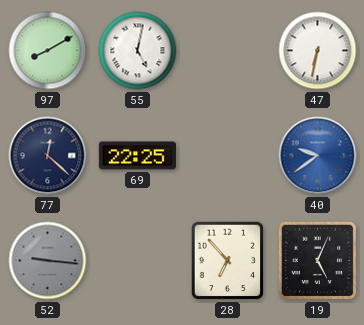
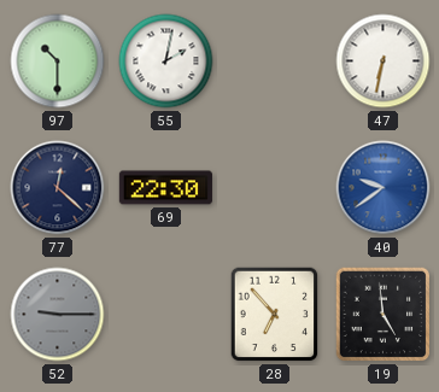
97: 8:10 -> 10:30 (58, 62)
55: 5:02 -> 2:02 (166, 62)
69: 22:25 -> 22:30 (165, 188)
52: 9:16 -> 9:15 (58, 315)
19: 5:04 -> 4:59 (384, 315)
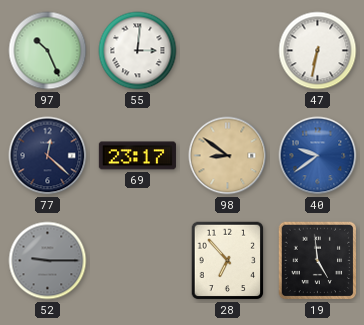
97: 10:30 -> 10:26 (48, 51)
55: 2:02 -> 3:01 (138, 51)
69: 22:30 -> 23:17 (137, 156)
98: none -> 8:51 (228, 156)
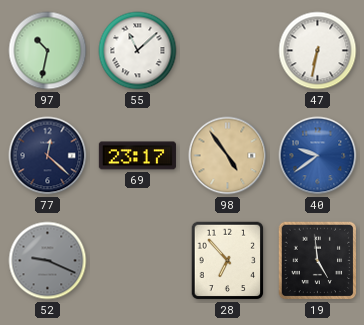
97: 10:26 -> 10:32 (48, 51)
55: 3:01 -> 11:08 (138, 51)
98: 8:51 -> 4:54 (228, 156)
52: 9:15 -> 9:19 (48, 261)
